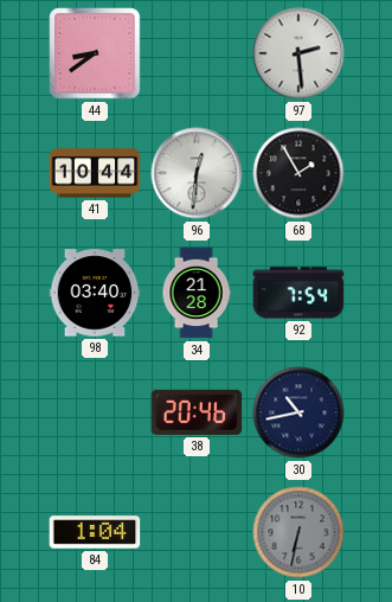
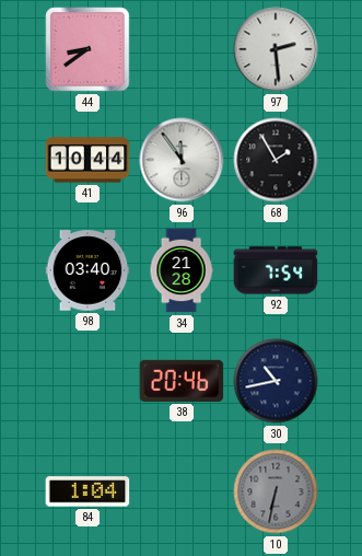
96: 12:31 -> 11:54 (182, 160)
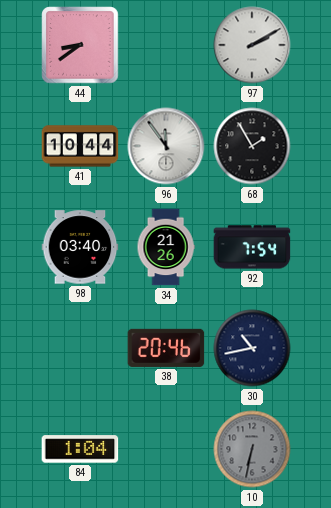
97: 2:29 -> 2:10 (252, 45)
34: 21:28 -> 21:26 (166, 247)
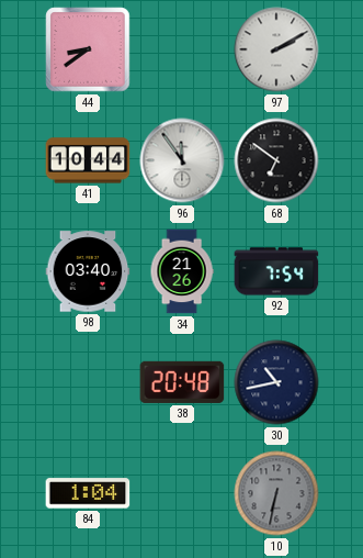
68: 1:55 -> 6:51 (276, 160)
38: 20:46 -> 20:48 (182, 382)
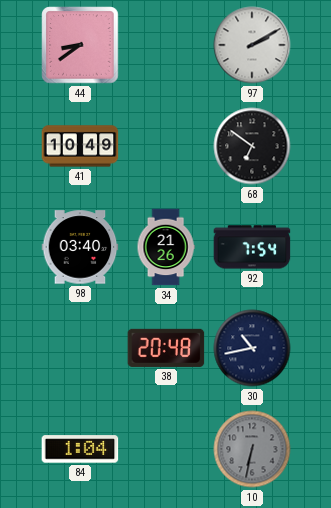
41: 10:44 -> 10:49 (80, 146)
96: 11:54 -> none (182, 160)
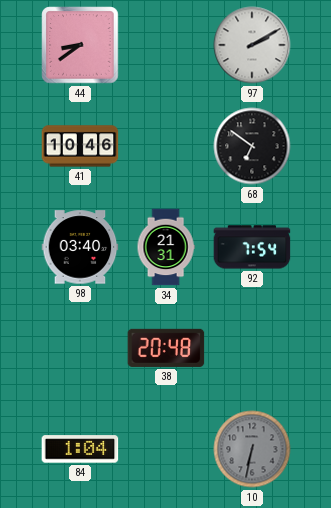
41: 10:49 -> 10:46 (80, 146)
34: 21:26 -> 21:31 (166, 247)
30: 10:43 -> none (252, 348)
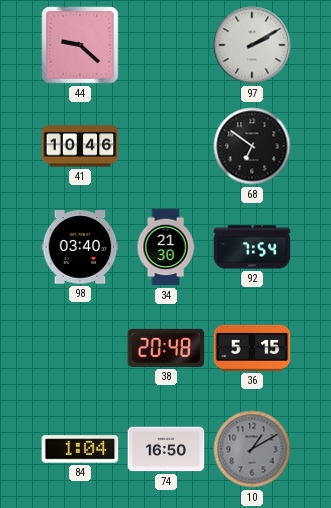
44: 8:39 -> 9:22 (80, 45)
34: 21:31 -> 21:30 (166, 247)
36: none -> 5:15 (252, 348)
74: none -> 16:50 (166, 449)
10: 6:32 -> 1:10 (252, 449)
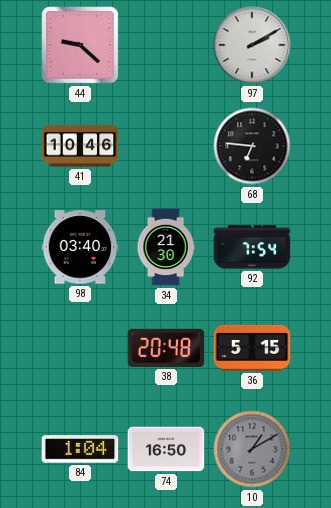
68: 6:51 -> 6:46 (252, 146)
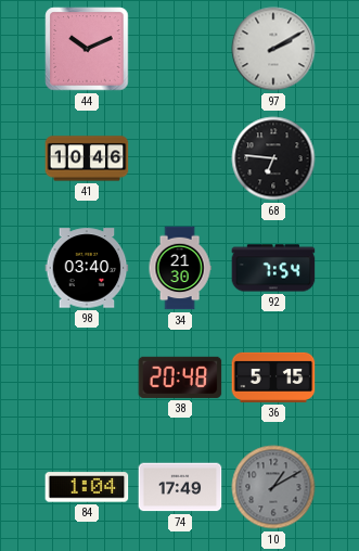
44: 9:22 -> 10:11 (87, 49)
74: 16:50 -> 17:49 (180, 487)
